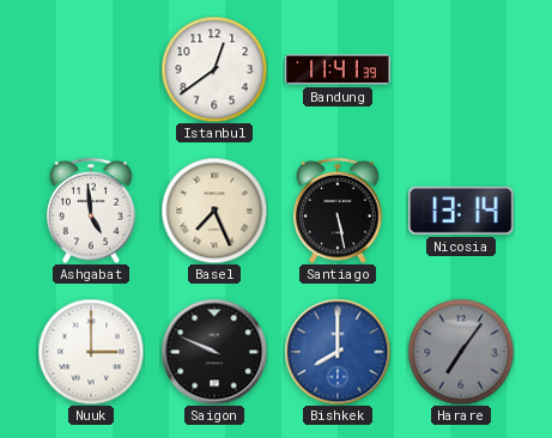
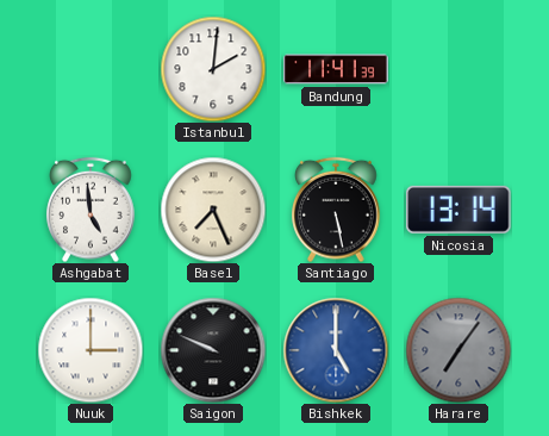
Istanbul: 12:39 -> 2:01 (213, 69)
Bishkek: 8:00 -> 5:00 (336, 350)
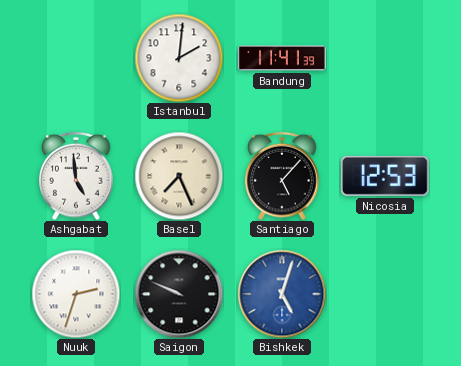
Santiago: 5:28 -> 5:07 (282, 176)
Nicosia: 13:14 -> 12:53 (385, 176)
Nuuk: 3:00 -> 2:33 (76, 294)
Bishkek: 5:00 -> 5:03 (282, 294)
Harare: 7:06 -> none (458, 350)
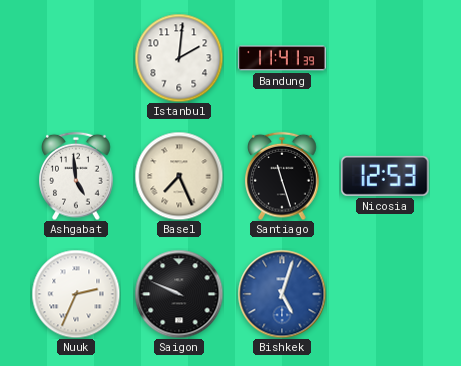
Santiago: 5:07 -> 11:27 (282, 176)
Nuuk: 2:33 -> 2:34 (76, 294)
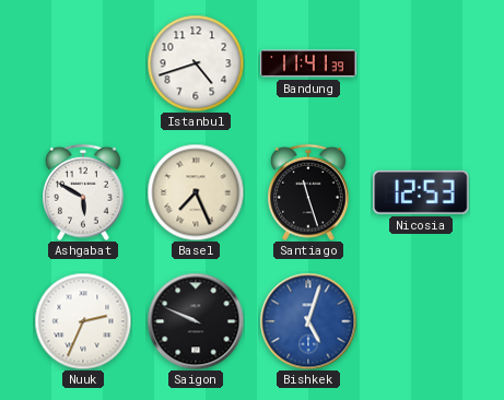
Istanbul: 2:01 -> 4:42 (196, 63)
Ashgabat: 4:59 -> 5:50 (83, 192)
